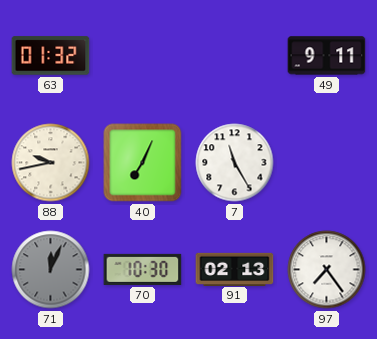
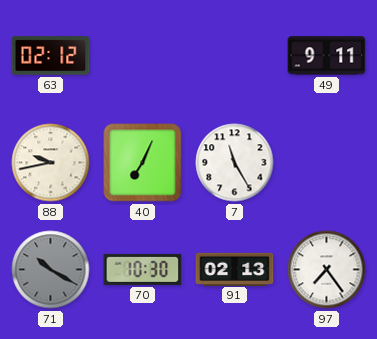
63: 01:32 -> 02:12 (51, 56)
71: 12:04 -> 10:20 (51, 270)
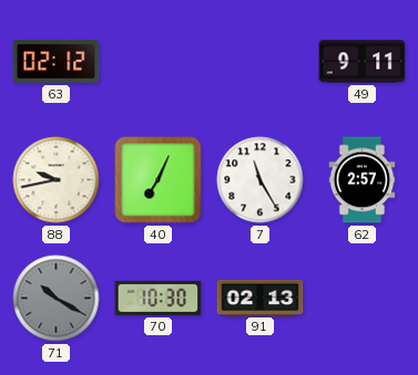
62: none -> 2:57 (363, 180)
97: 7:24 -> none (327, 270)
